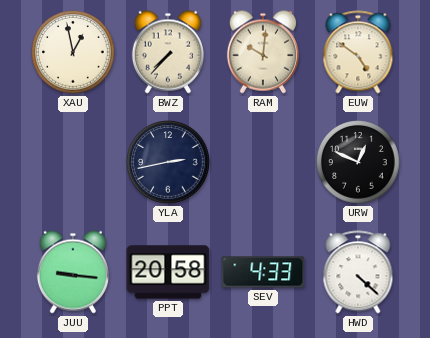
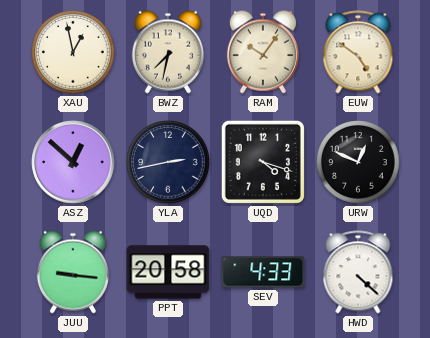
BWZ: 7:37 -> 7:32 (168, 52)
RAM: 10:01 -> 10:06 (263, 52)
ASZ: none -> 12:52 (73, 162)
UQD: none -> 4:18 (263, 162)
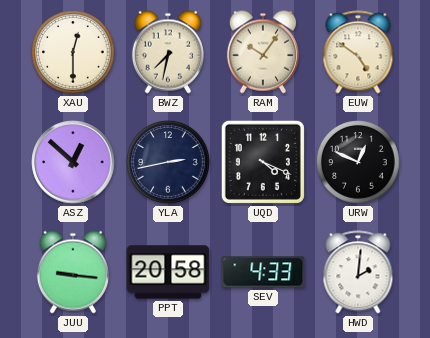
XAU: 12:58 -> 12:30 (73, 52)
UQD: 4:18 -> 4:19 (263, 162)
HWD: 4:22 -> 2:01 (358, 272)
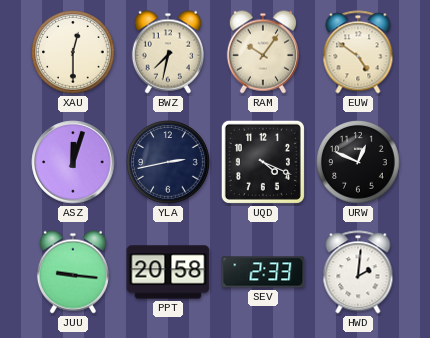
ASZ: 12:52 -> 12:03 (73, 162)
SEV: 4:33 -> 2:33 (263, 272)
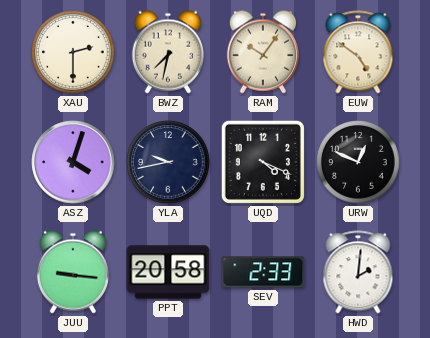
XAU: 12:30 -> 2:30 (73, 52)
ASZ: 12:03 -> 4:03 (73, 162)
YLA: 2:43 -> 9:43 (168, 162)
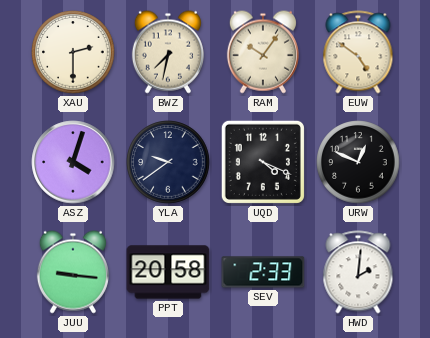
YLA: 9:43 -> 9:39 (168, 162)
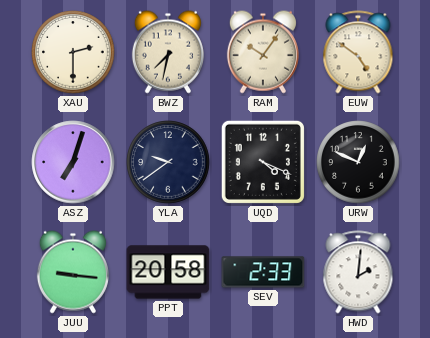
ASZ: 4:03 -> 7:03 (73, 162)
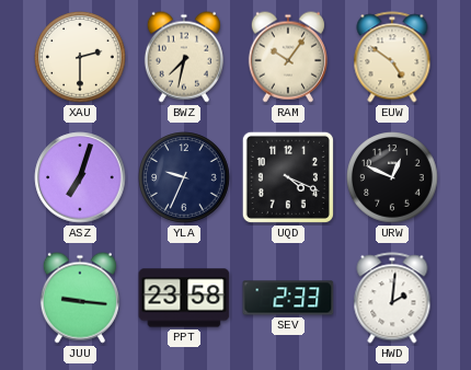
YLA: 9:39 -> 9:34 (184, 177)
PPT: 20:58 -> 23:58 (184, 298)
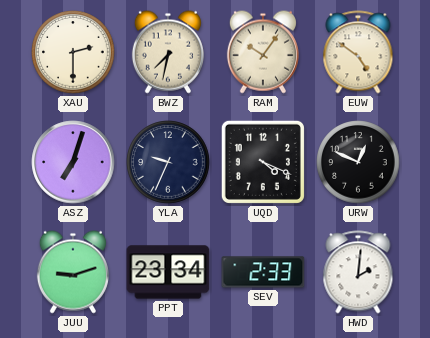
JUU: 9:16 -> 9:12 (73, 272)
PPT: 23:58 -> 23:34 (168, 272)
